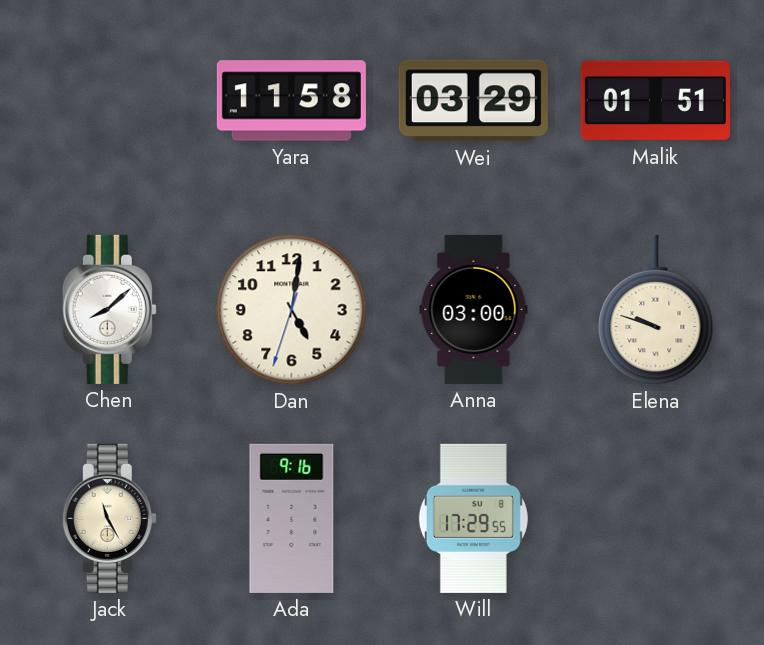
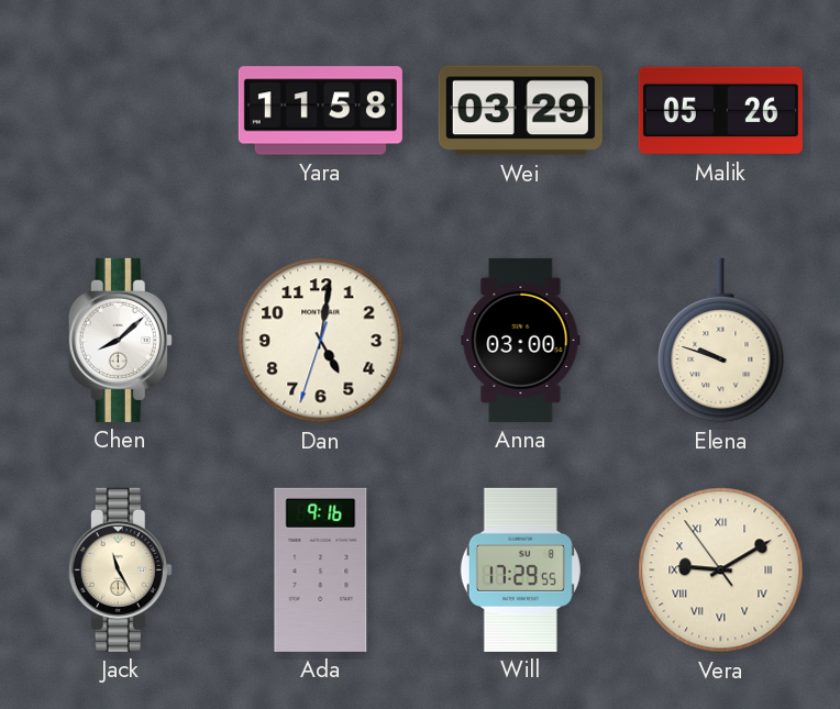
Malik: 01:51 -> 05:26 (720, 111)
Vera: none -> 9:09 (721, 570)
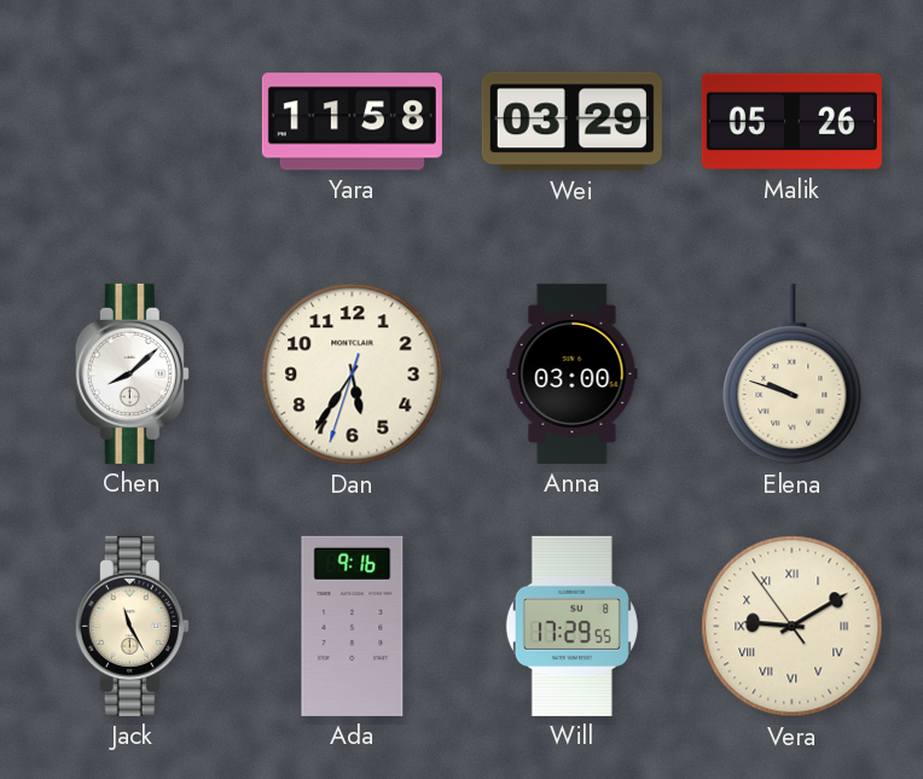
Dan: 5:01 -> 5:35 (353, 374)
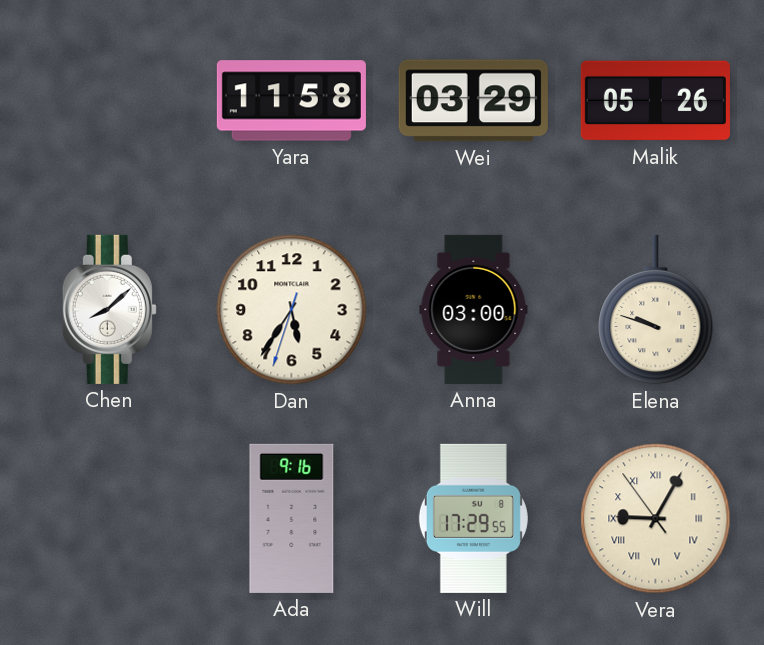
Jack: 11:25 -> none (132, 626)
Vera: 9:09 -> 9:04 (656, 519)
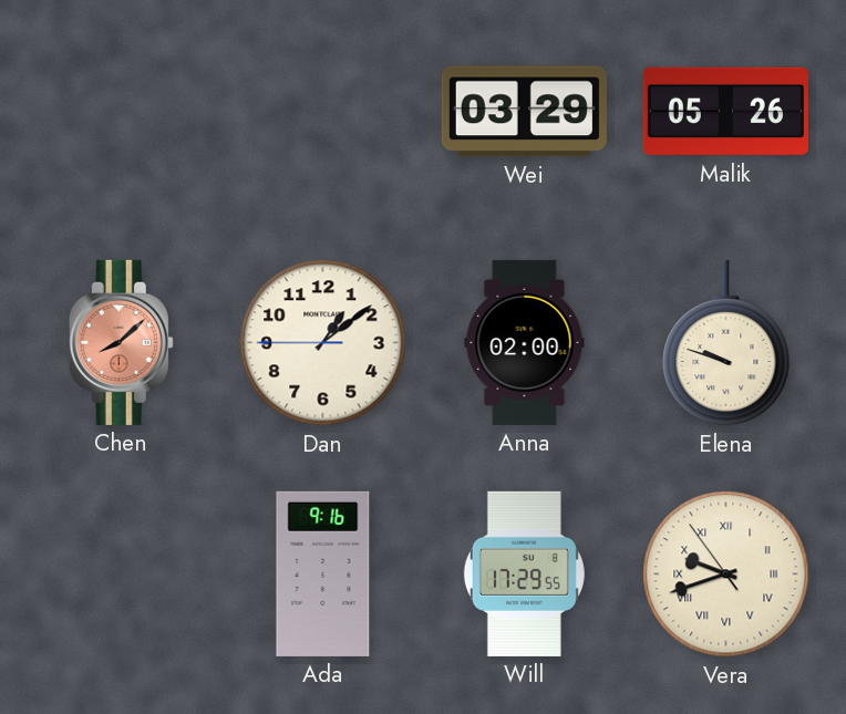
Yara: 11:58 -> none (291, 101)
Chen dial: white -> salmon (121, 342)
Dan: 5:35 -> 1:08 (323, 343)
Anna: 03:00 -> 02:00 (525, 342)
Vera: 9:04 -> 9:41 (726, 575)
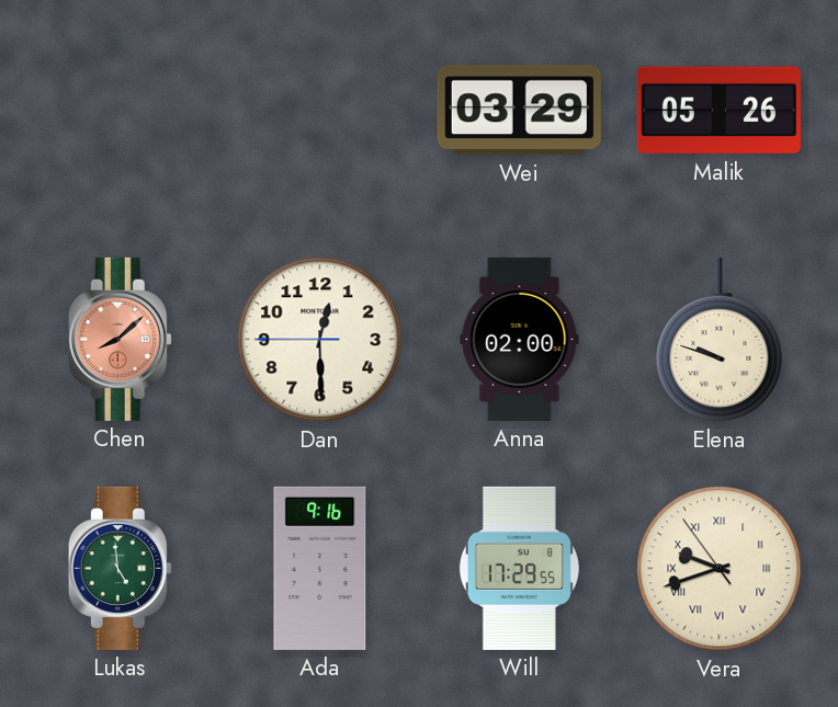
Dan: 1:08 -> 12:29 (320, 340)
Lukas: none -> 4:59 (120, 568)
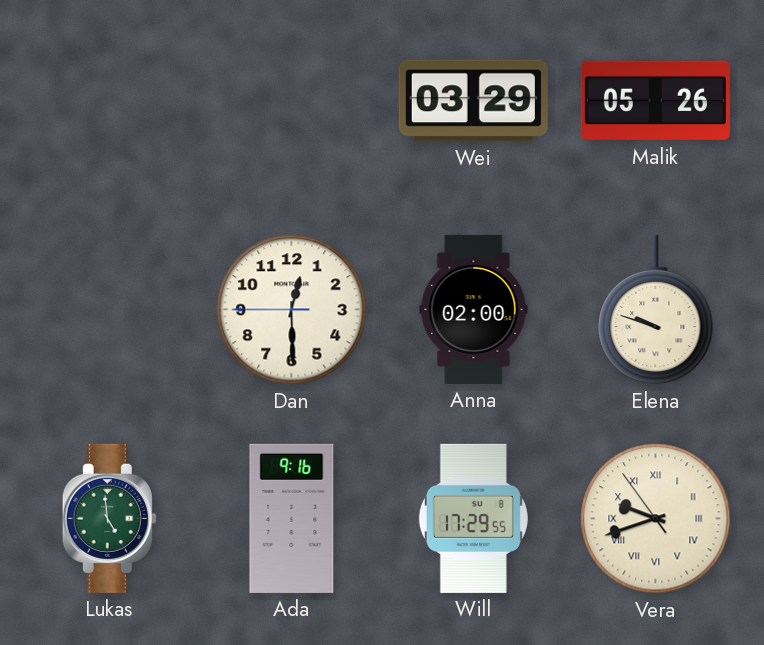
Chen: 8:08 -> none (120, 339)
